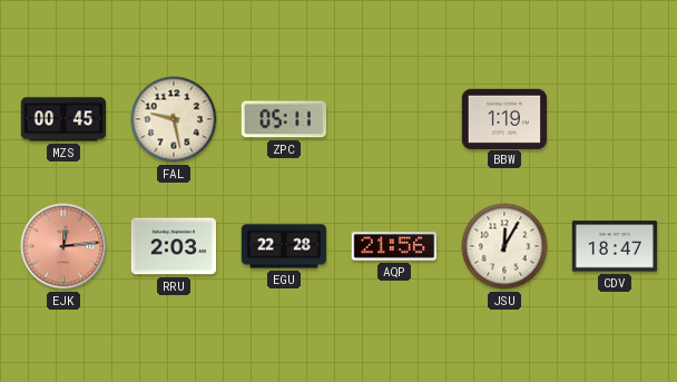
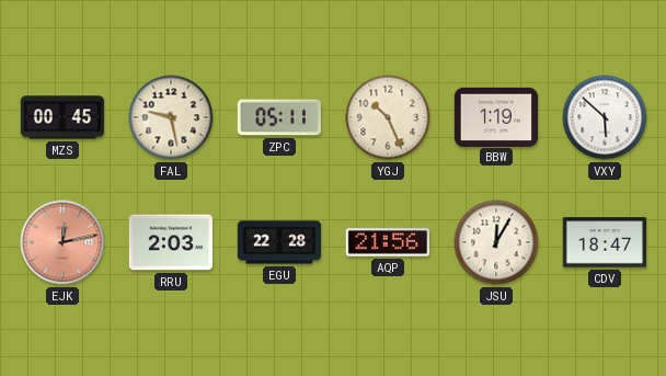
YGJ: none -> 10:26 (388, 117)
VXY: none -> 5:52 (605, 117)
EJK: 12:14 -> 12:13 (62, 242)
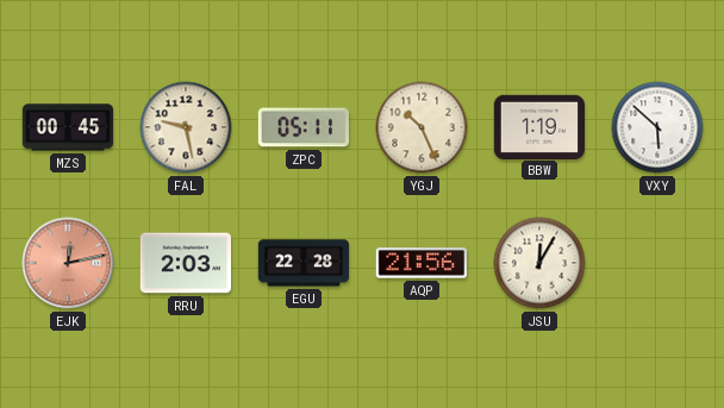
CDV: 18:47 -> none (604, 242)
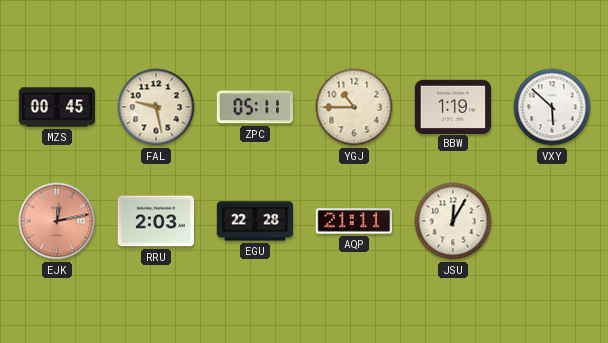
YGJ: 10:26 -> 10:45 (354, 107)
AQP: 21:56 -> 21:11 (353, 221)
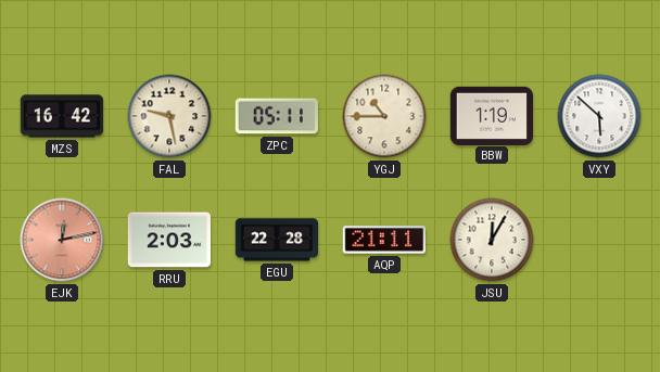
MZS: 00:45 -> 16:42 (62, 116)
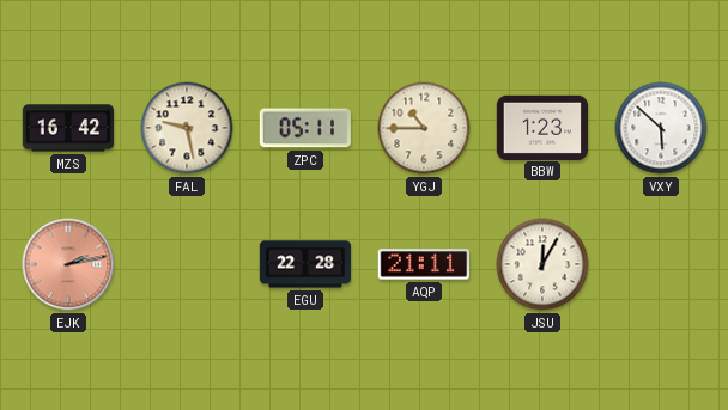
BBW: 1:19 -> 1:23 (541, 127)
EJK: 12:13 -> 2:13 (68, 264)
RRU: 2:03 -> none (168, 240)
